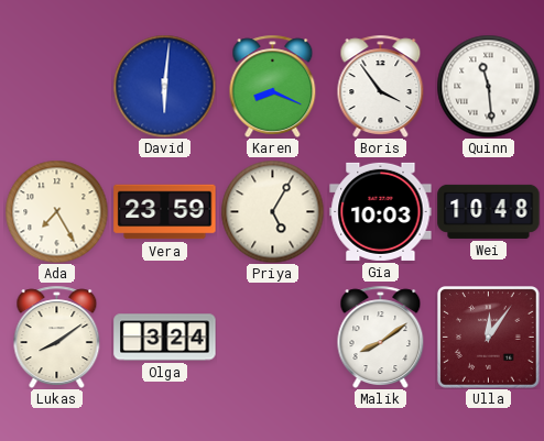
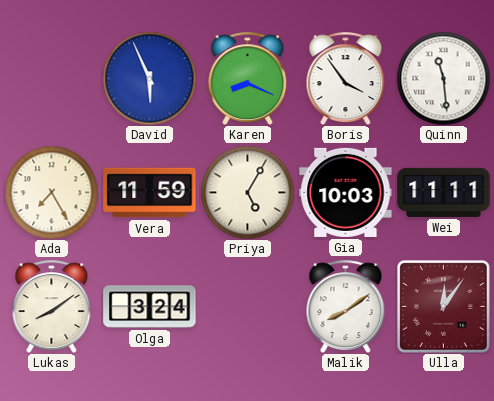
David: 6:01 -> 5:56 (149, 78)
Vera: 23:59 -> 11:59 (150, 193)
Wei: 10:48 -> 11:11 (444, 192)
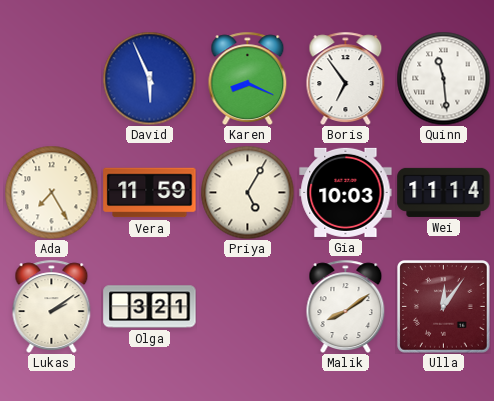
Boris: 3:54 -> 6:54 (346, 78)
Wei: 11:11 -> 11:14 (444, 192)
Lukas: 8:09 -> 2:09 (52, 306)
Olga: 3:24 -> 3:21 (150, 307)
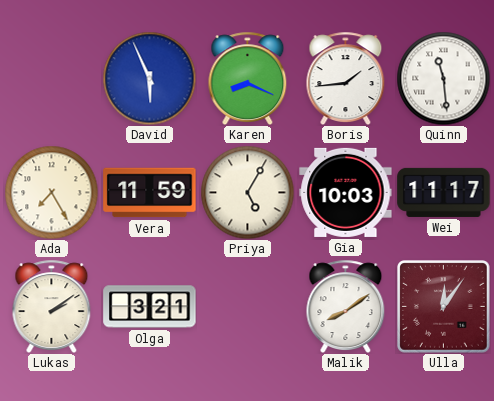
Boris: 6:54 -> 1:44 (346, 78)
Wei: 11:14 -> 11:17 (444, 192)
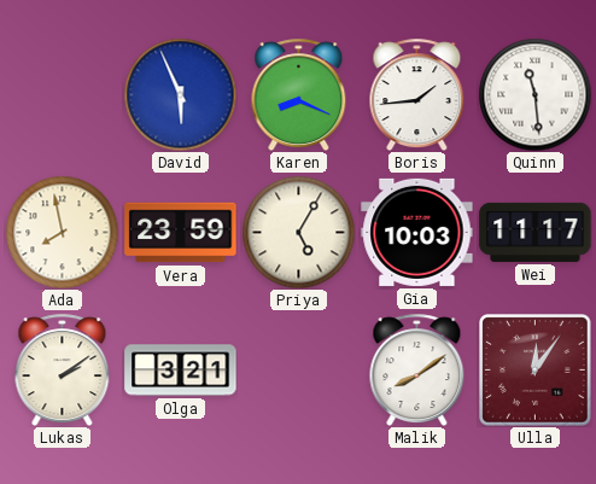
Ada: 7:25 -> 7:58 (62, 232)
Vera: 11:59 -> 23:59 (181, 233)
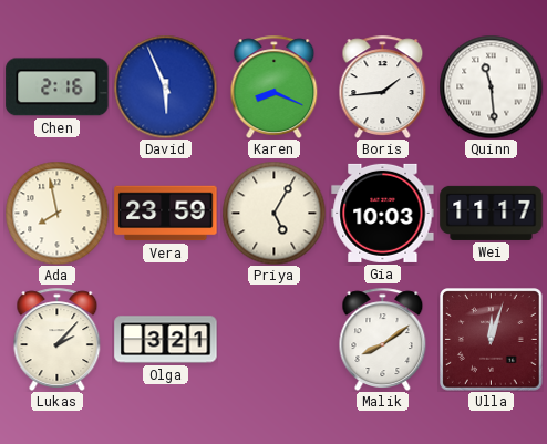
Chen: none -> 2:16 (58, 87)
Lukas: 2:09 -> 2:07 (58, 339)
Ulla: 12:06 -> 12:03 (492, 340)
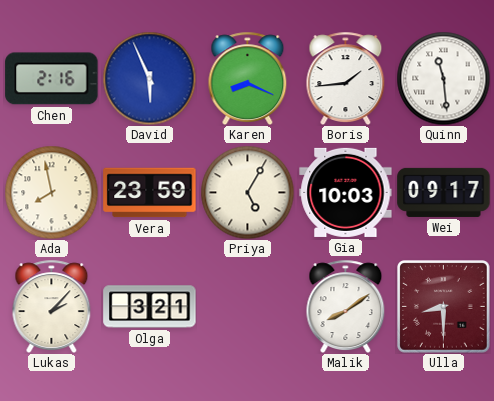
Wei: 11:17 -> 09:17 (444, 192)
Ulla: 12:03 -> 8:30 (444, 307)
